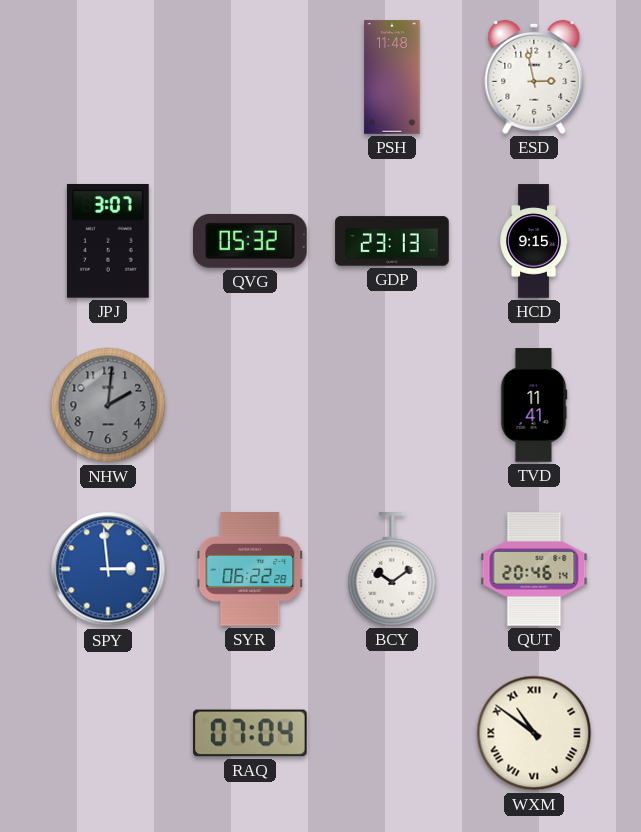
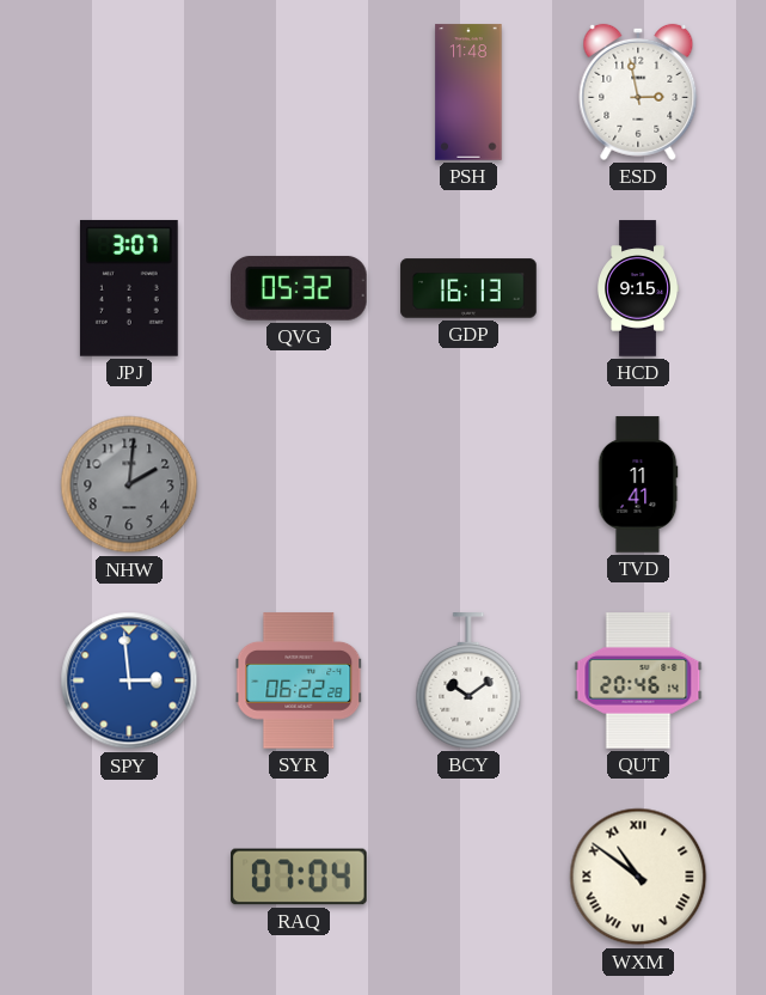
GDP: 23:13 -> 16:13 (468, 288)
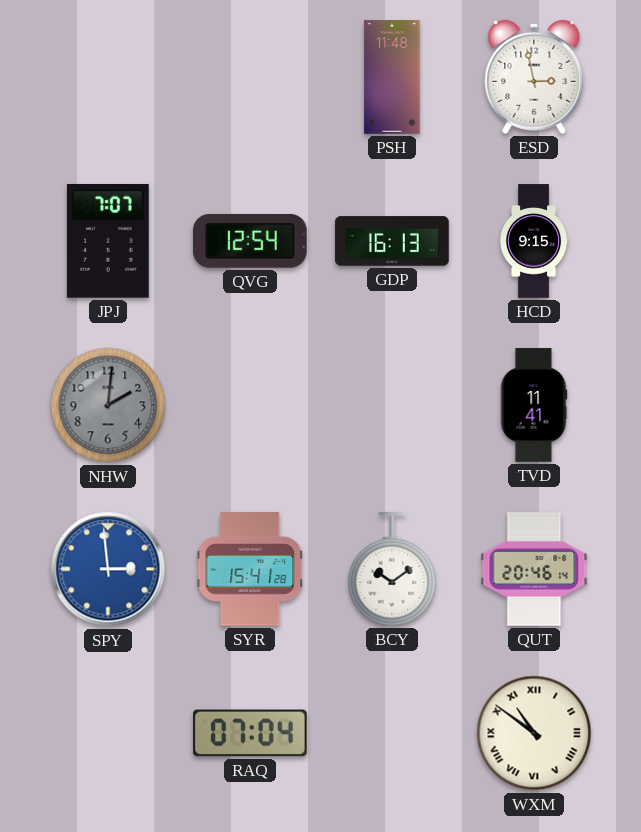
JPJ: 3:07 -> 7:07 (108, 241)
QVG: 05:32 -> 12:54 (251, 241)
SYR: 06:22 -> 15:41 (250, 569)
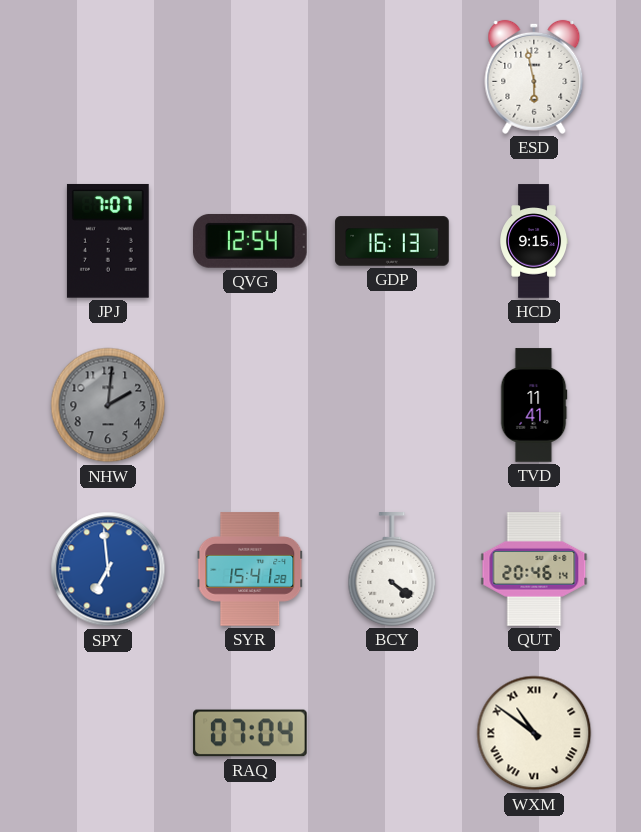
PSH: 11:48 -> none (392, 77)
ESD: 2:58 -> 5:58 (534, 77)
SPY: 2:59 -> 6:59 (108, 569)
BCY: 10:09 -> 4:21 (392, 569)
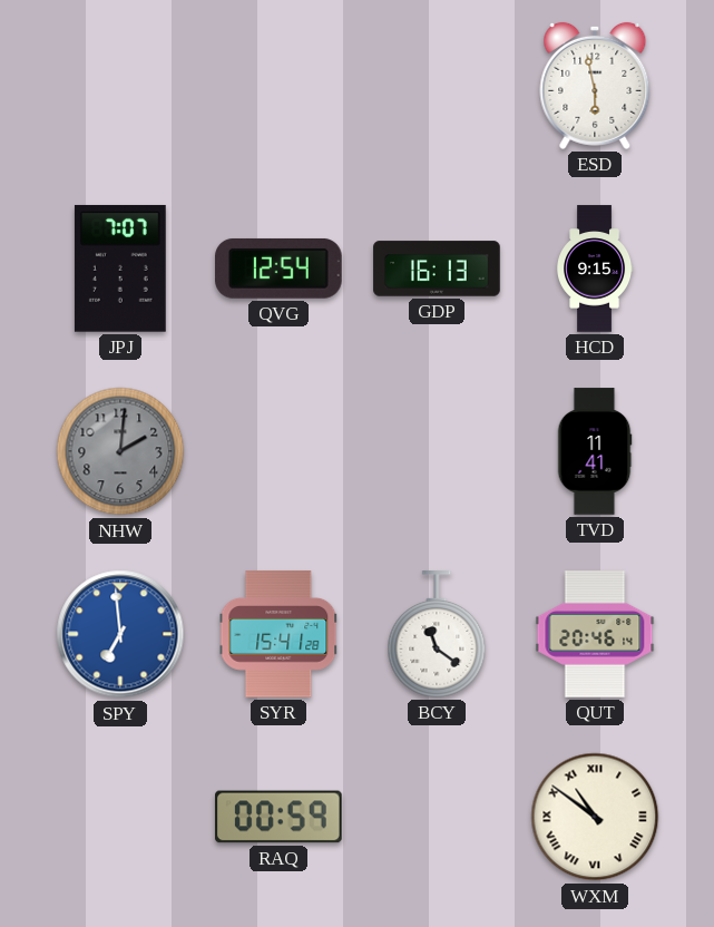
BCY: 4:21 -> 11:21 (437, 634)
RAQ: 07:04 -> 00:59 (278, 817)
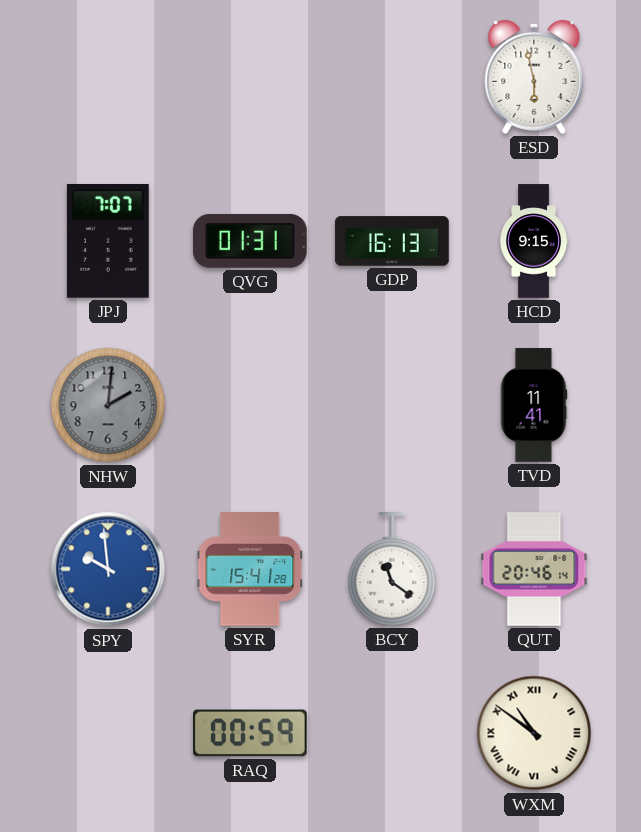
QVG: 12:54 -> 01:31 (251, 241)
SPY: 6:59 -> 9:59 (108, 569)
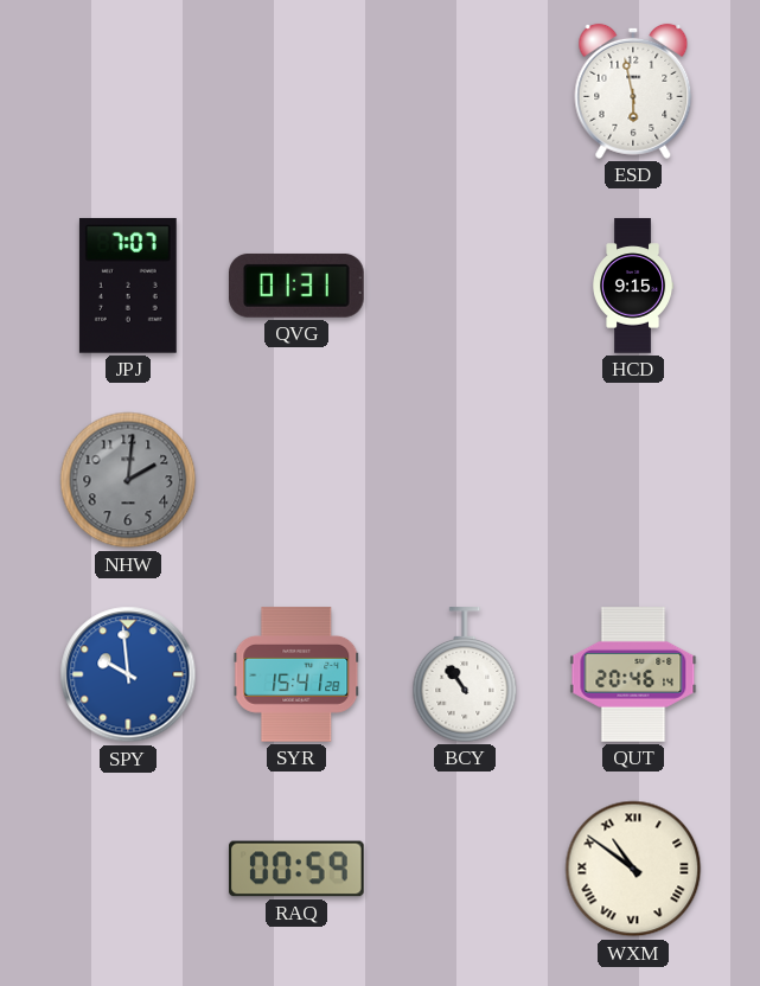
GDP: 16:13 -> none (392, 241)
TVD: 11:41 -> none (534, 405)
BCY: 11:21 -> 10:54 (465, 674)
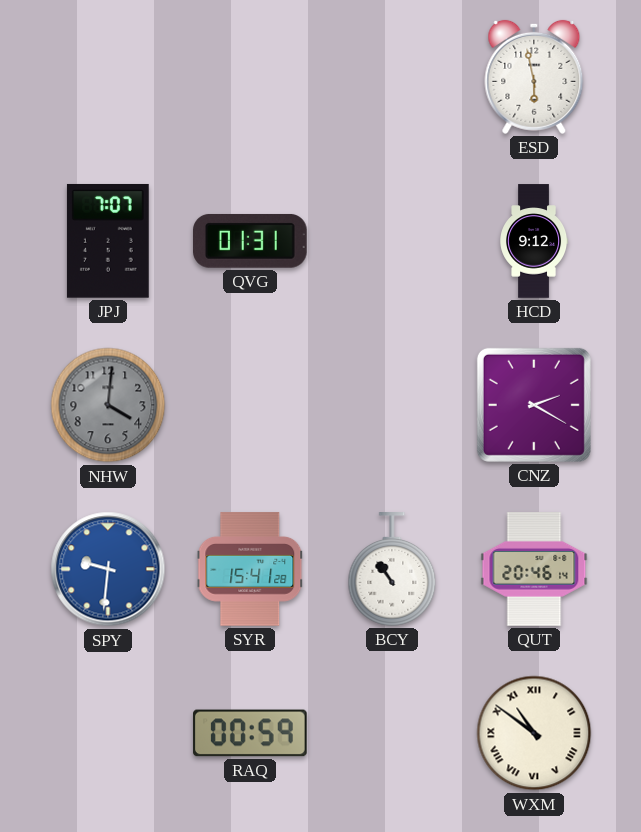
HCD: 9:15 -> 9:12 (535, 241)
NHW: 2:01 -> 4:01 (108, 405)
CNZ: none -> 2:20 (534, 405)
SPY: 9:59 -> 9:31 (108, 569)
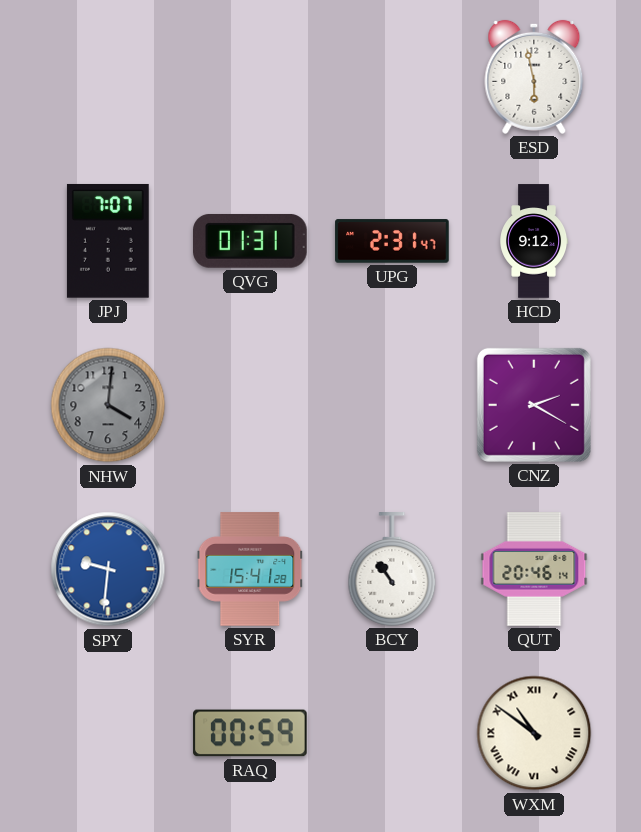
UPG: none -> 2:31 (392, 241)
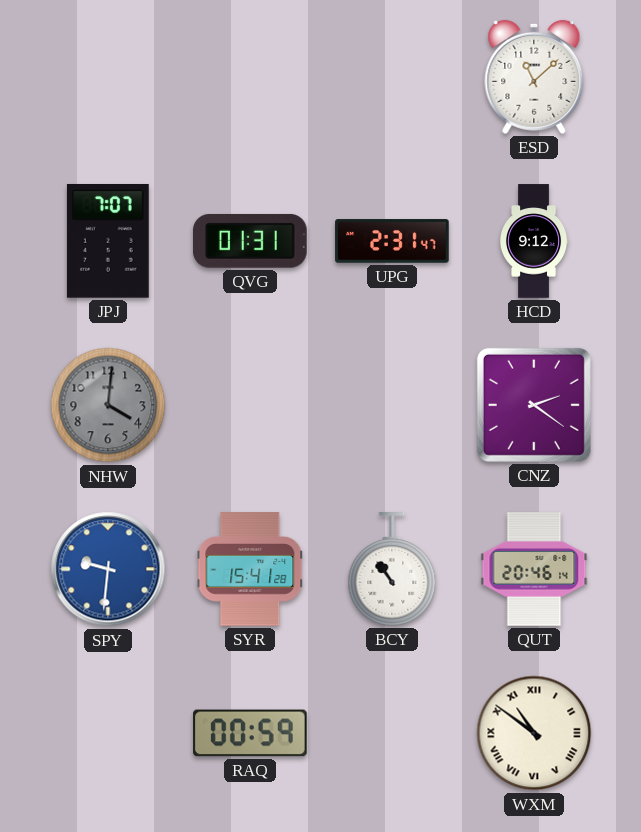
ESD: 5:58 -> 11:08 (534, 77)
CNZ: 2:20 -> 2:21 (534, 405)
